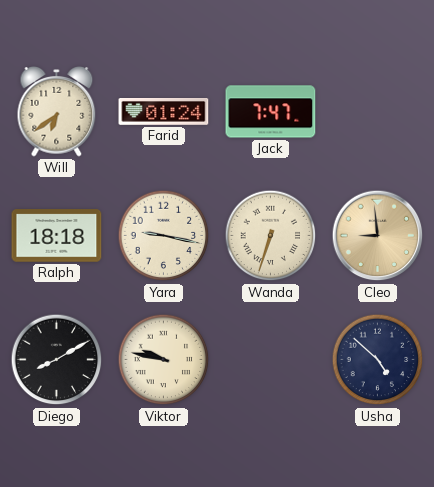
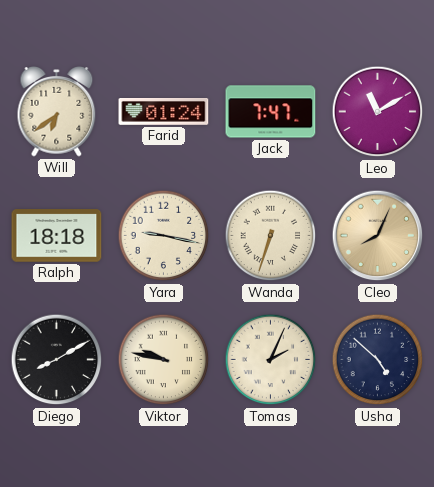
Leo: none -> 11:10 (378, 112)
Cleo: 8:59 -> 8:04 (378, 236)
Tomas: none -> 2:04 (271, 360)
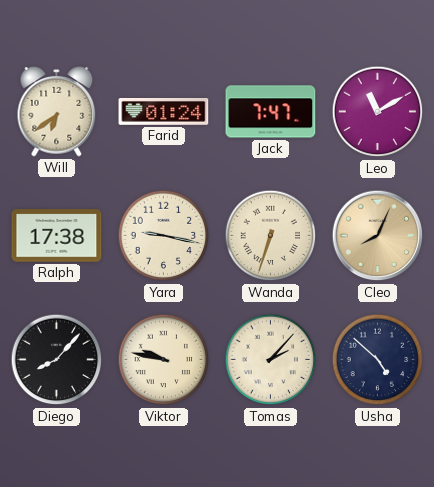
Ralph: 18:18 -> 17:38 (57, 236)
Diego: 8:10 -> 8:07 (57, 360)
Tomas: 2:04 -> 2:07 (271, 360)
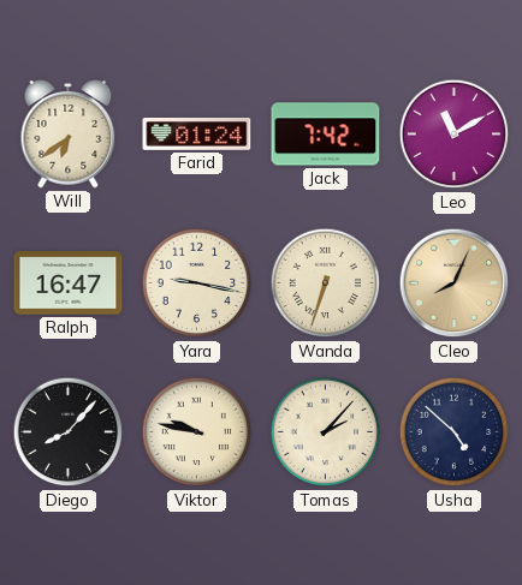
Jack: 7:47 -> 7:42 (326, 135)
Ralph: 17:38 -> 16:47 (69, 283)
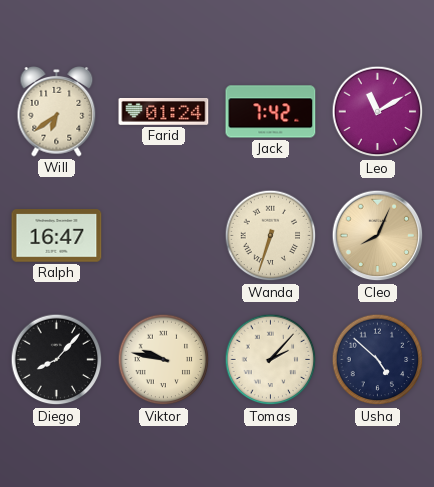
Yara: 9:17 -> none (197, 283)
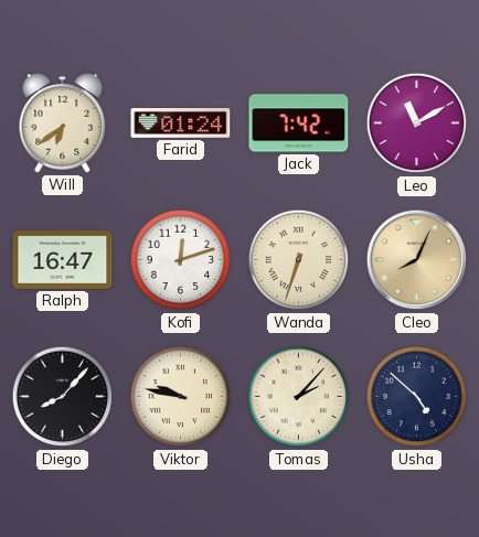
Kofi: none -> 12:12 (181, 260)
